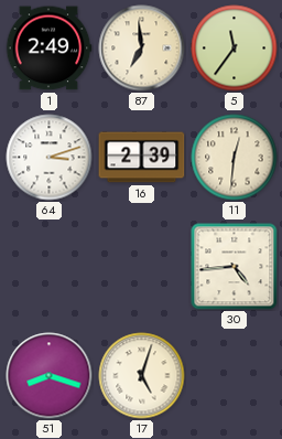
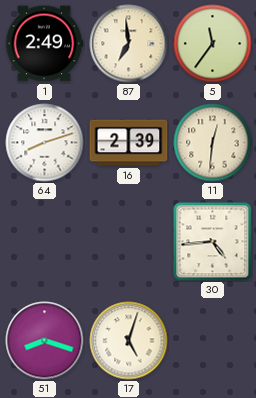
64: 3:12 -> 8:12 (45, 143)
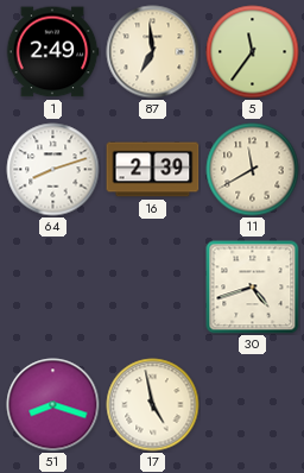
11: 12:31 -> 11:40 (253, 170)
30: 4:44 -> 4:42 (253, 288)
17: 5:03 -> 4:58 (153, 405)
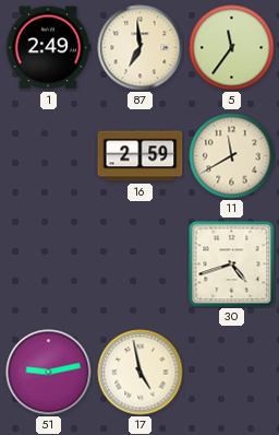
64: 8:12 -> none (53, 170)
16: 2:39 -> 2:59 (141, 156)
51: 8:18 -> 9:13 (49, 373)
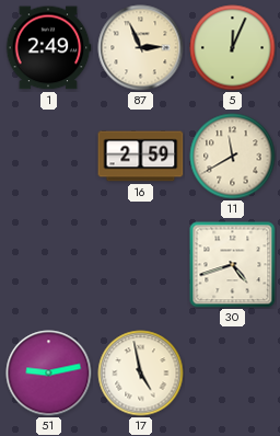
87: 6:59 -> 2:56 (141, 48)
5: 11:36 -> 12:04 (233, 48)
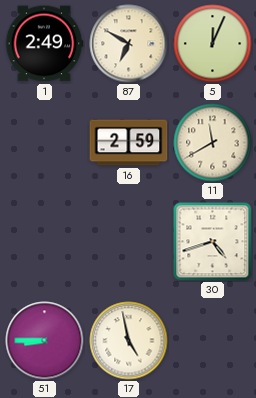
87: 2:56 -> 6:50 (129, 44)
51: 9:13 -> 8:45 (45, 341)
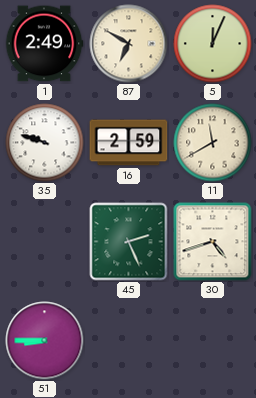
35: none -> 9:48 (45, 143)
45: none -> 2:26 (129, 242)
17: 4:58 -> none (129, 341)
